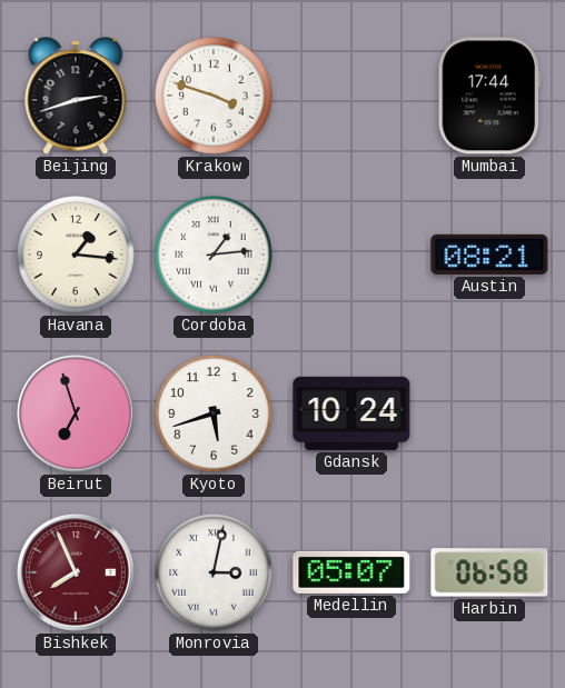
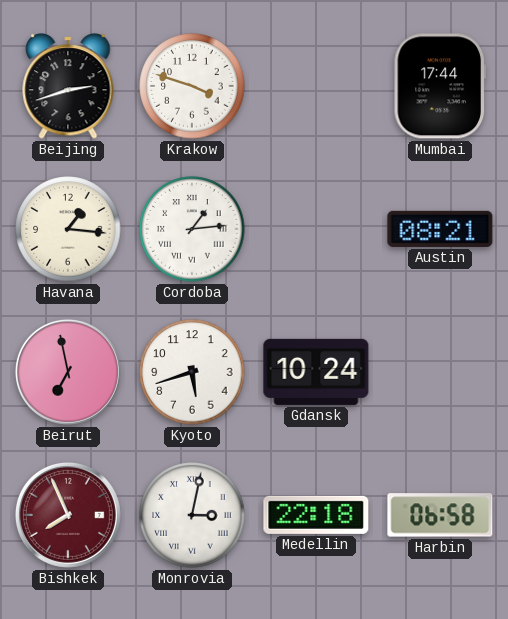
Beirut: 6:57 -> 6:58 (68, 372)
Medellin: 05:07 -> 22:18 (316, 515)
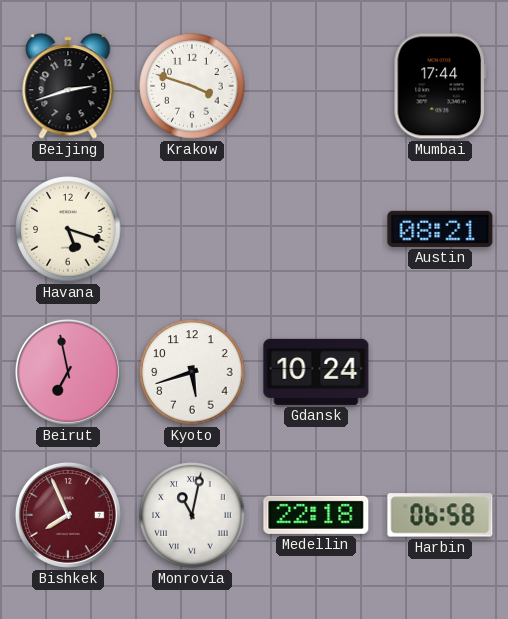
Havana: 1:16 -> 5:18 (68, 229)
Cordoba: 1:14 -> none (192, 229)
Monrovia: 3:02 -> 11:02 (192, 515)
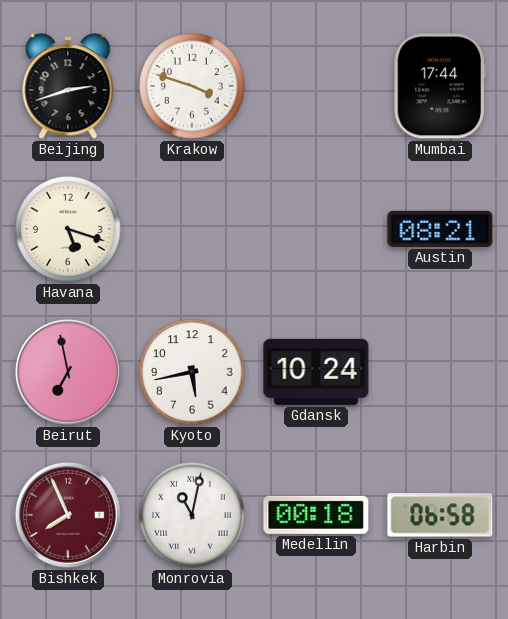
Kyoto: 5:42 -> 5:43 (192, 372)
Medellin: 22:18 -> 00:18 (316, 515)
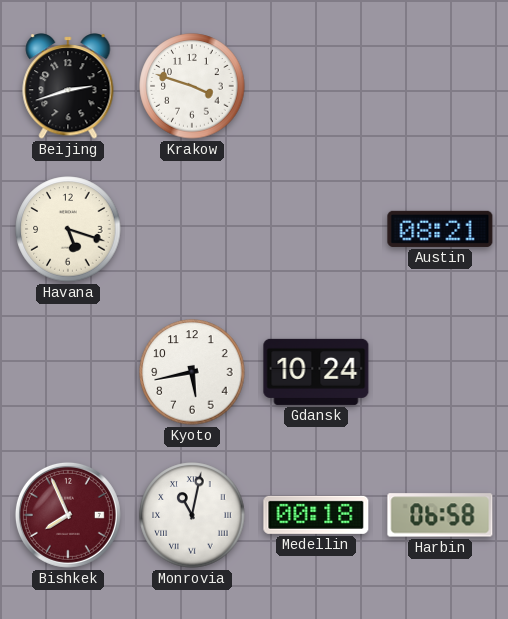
Mumbai: 17:44 -> none (440, 86)
Beirut: 6:58 -> none (68, 372)
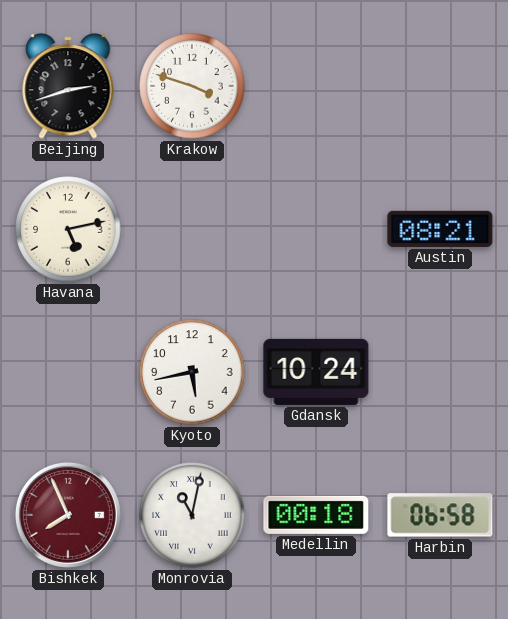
Havana: 5:18 -> 5:13 (68, 229)
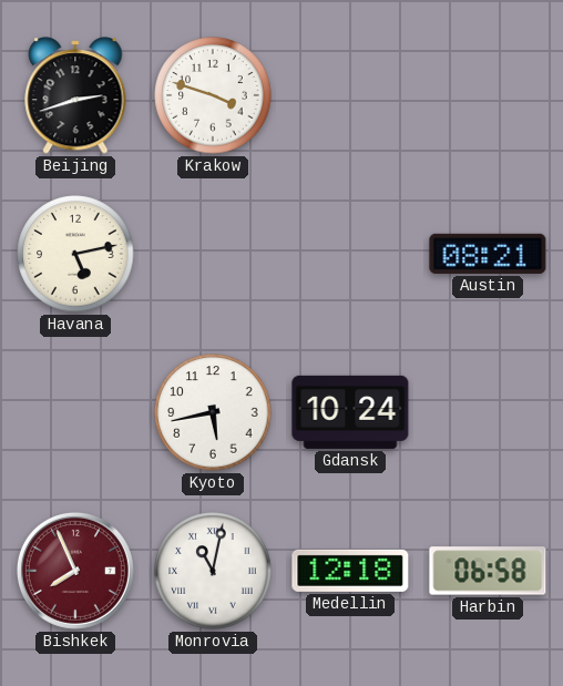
Medellin: 00:18 -> 12:18 (350, 571)
